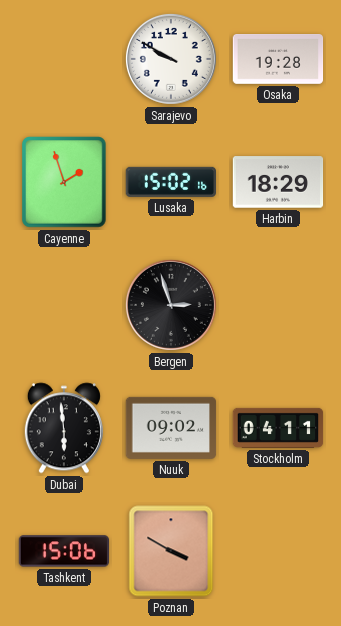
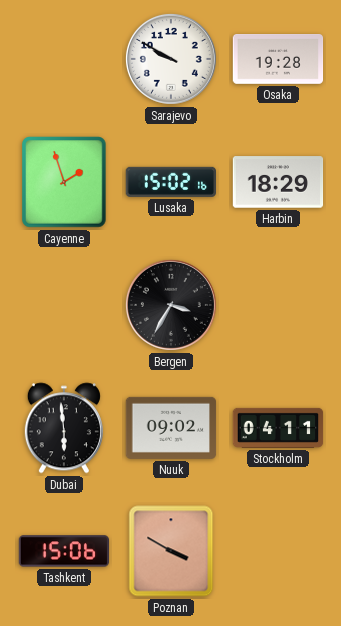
Bergen: 2:57 -> 3:35 (171, 305)
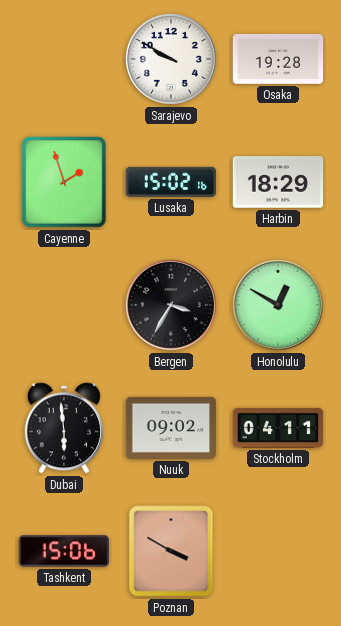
Honolulu: none -> 12:50 (278, 305)
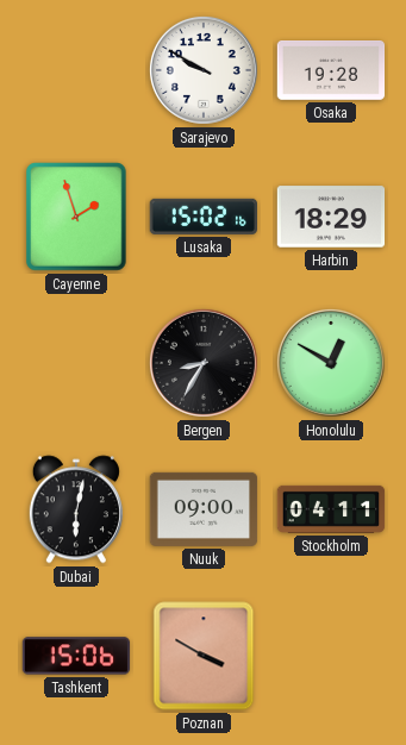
Bergen: 3:35 -> 8:35 (204, 363)
Dubai: 5:59 -> 6:02 (76, 509)
Nuuk: 09:02 -> 09:00 (204, 509)
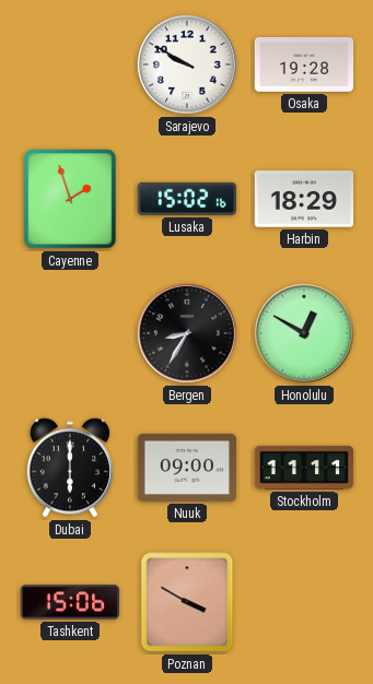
Dubai: 6:02 -> 6:00 (70, 468)
Stockholm: 04:11 -> 11:11 (304, 468)
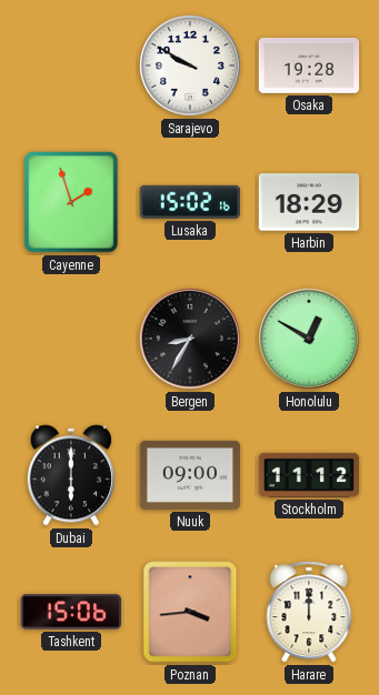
Stockholm: 11:11 -> 11:12 (309, 475)
Poznan: 3:50 -> 3:44 (190, 612)
Harare: none -> 12:00 (309, 612)
